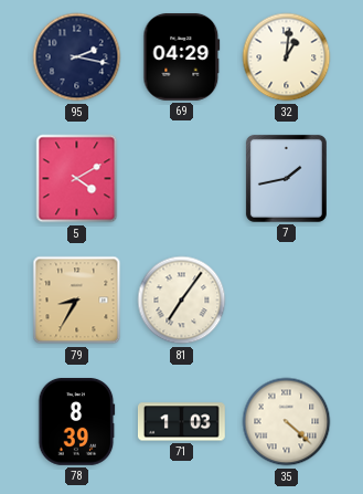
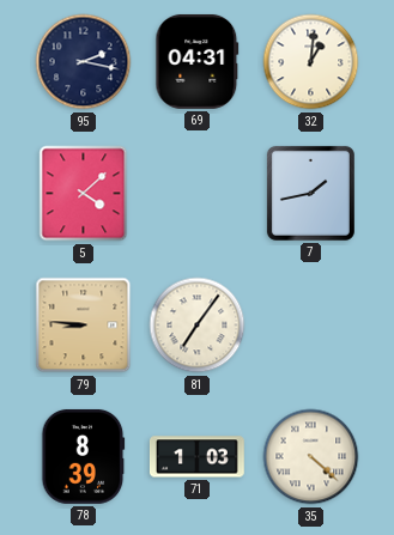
69: 04:29 -> 04:31 (198, 61)
5: 4:10 -> 4:08 (84, 194)
79: 8:35 -> 8:46 (84, 326)
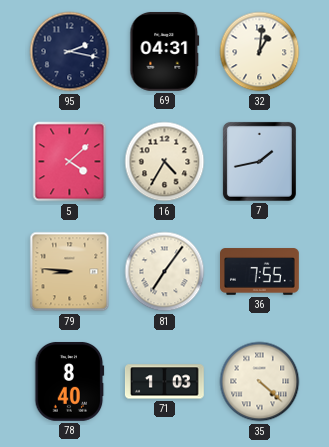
16: none -> 4:35 (165, 162)
36: none -> 7:55 (260, 272)
78: 8:39 -> 8:40 (70, 381)
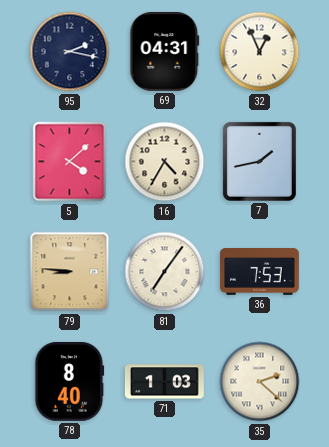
32: 1:01 -> 12:56 (260, 52)
36: 7:55 -> 7:53 (260, 272)
35: 4:22 -> 2:22 (260, 382)
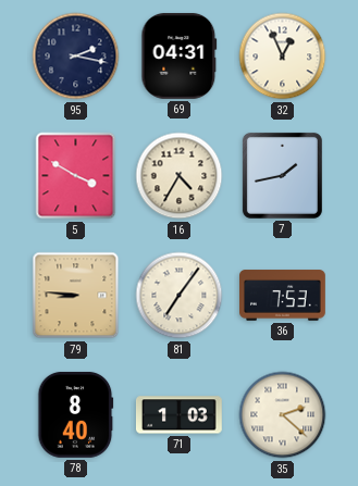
5: 4:08 -> 3:50 (76, 176)
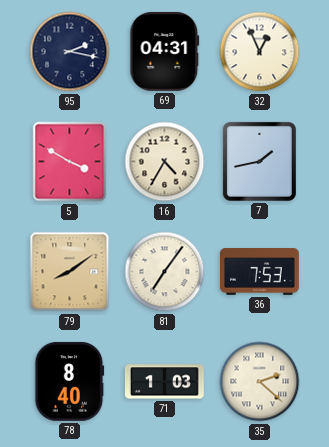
79: 8:46 -> 8:09 (70, 272)
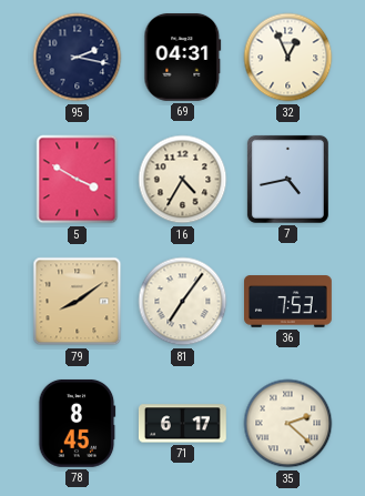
7: 1:43 -> 4:43 (287, 179)
78: 8:40 -> 8:45 (78, 423)
71: 1:03 -> 6:17 (182, 424)
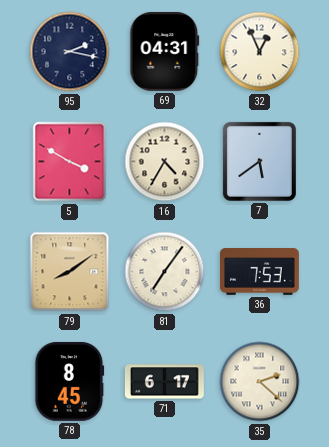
7: 4:43 -> 5:39 (259, 161)
